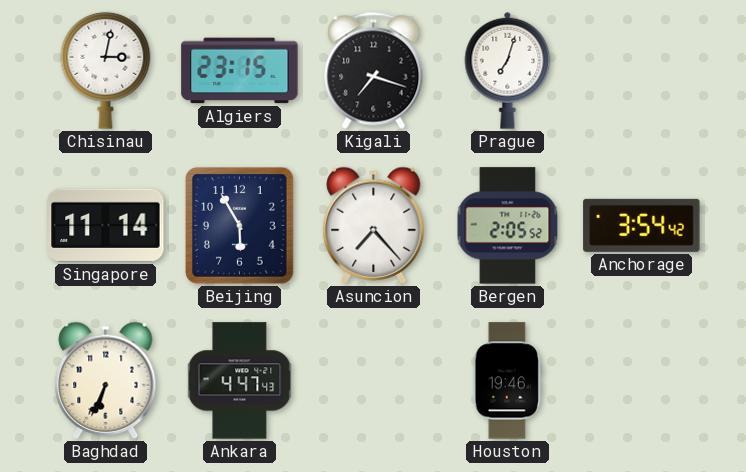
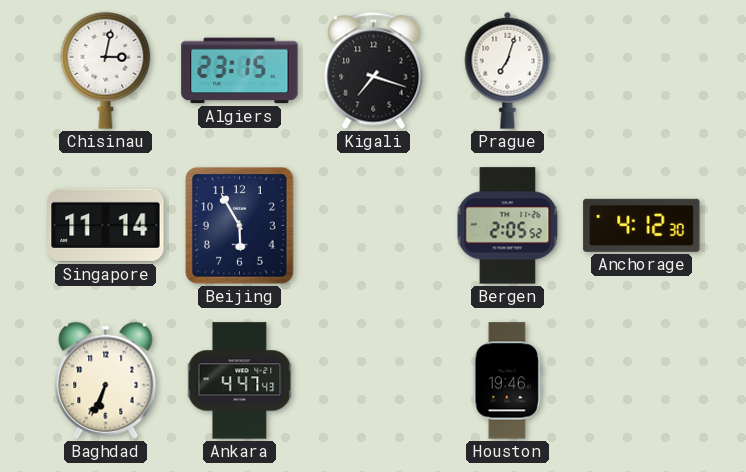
Asuncion: 7:23 -> none (374, 225)
Anchorage: 3:54 -> 4:12 (642, 225)
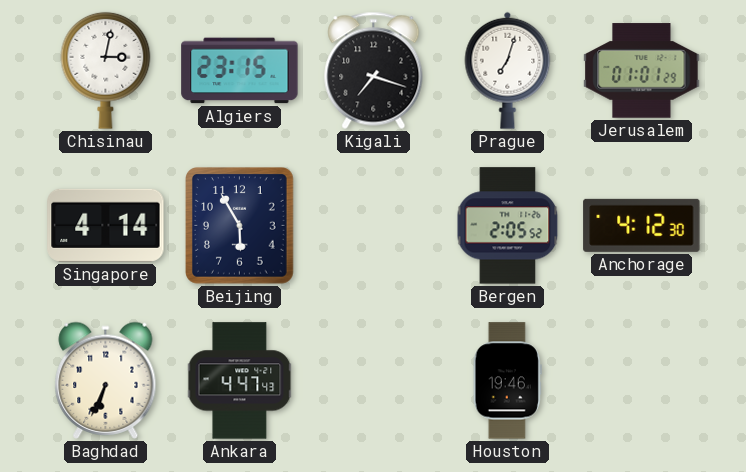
Jerusalem: none -> 01:01 (642, 71)
Singapore: 11:14 -> 4:14 (106, 225)
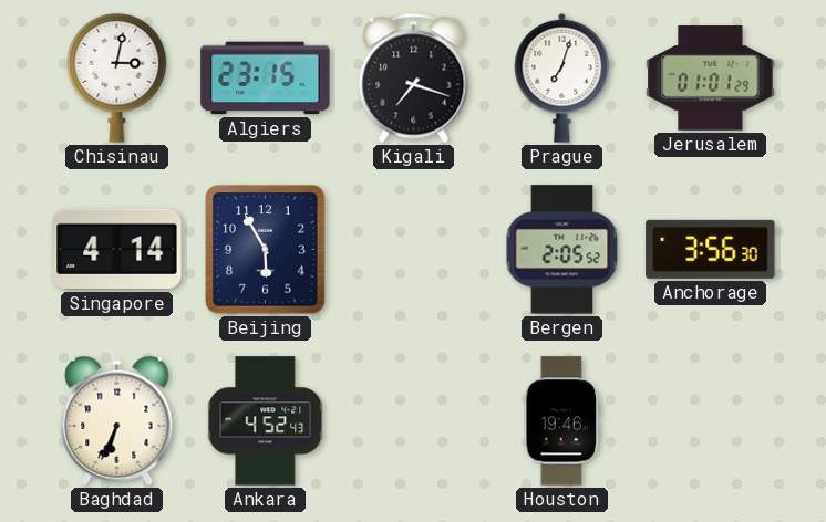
Anchorage: 4:12 -> 3:56 (711, 249)
Ankara: 4:47 -> 4:52 (266, 421)
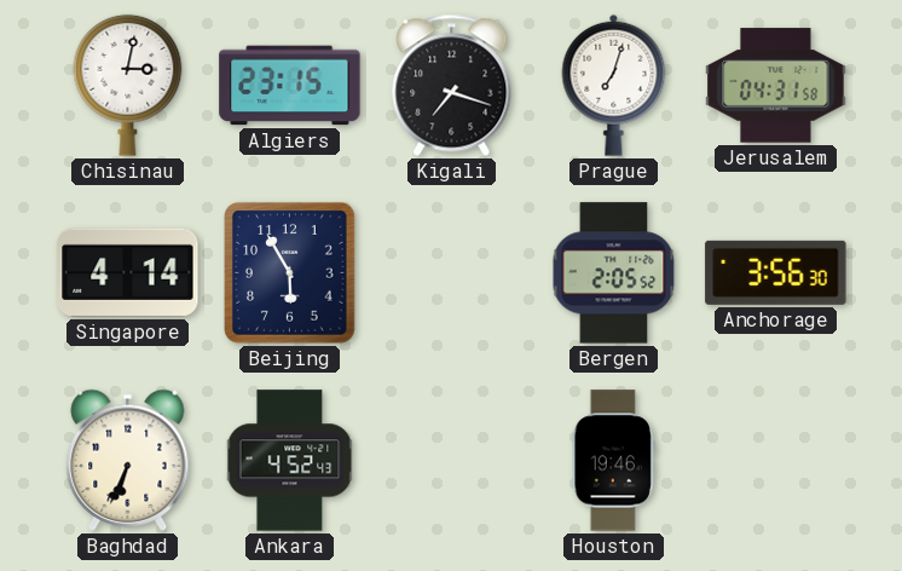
Jerusalem: 01:01 -> 04:31 (776, 86)
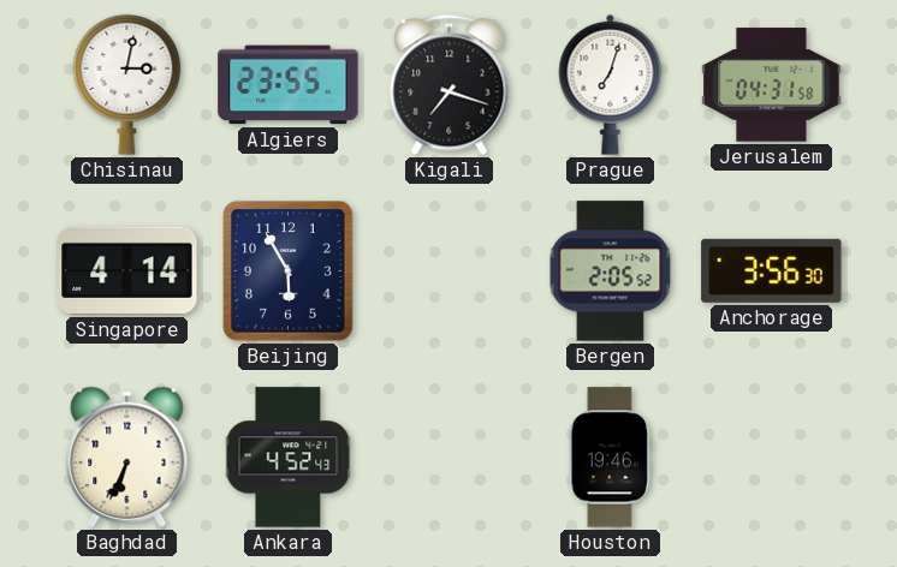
Algiers: 23:15 -> 23:55 (289, 85)
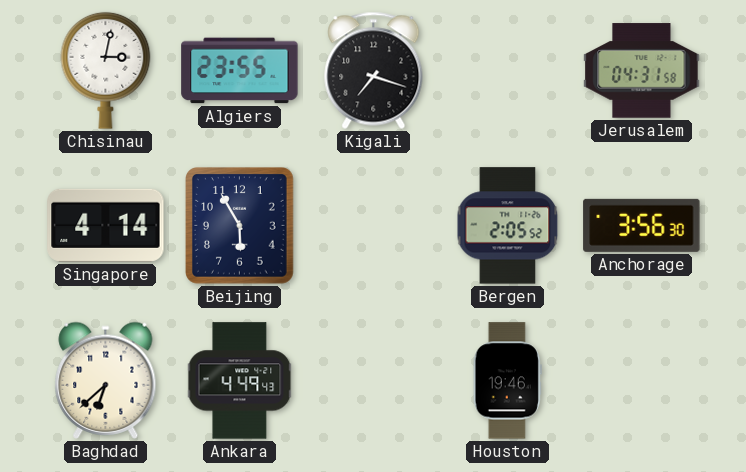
Prague: 7:03 -> none (611, 84)
Baghdad: 6:34 -> 6:38 (106, 380)
Ankara: 4:52 -> 4:49 (240, 381)
